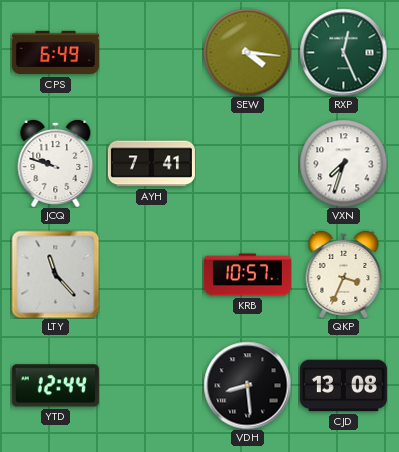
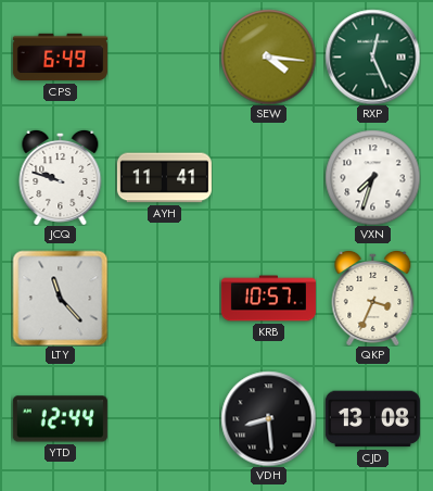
AYH: 7:41 -> 11:41 (164, 178)
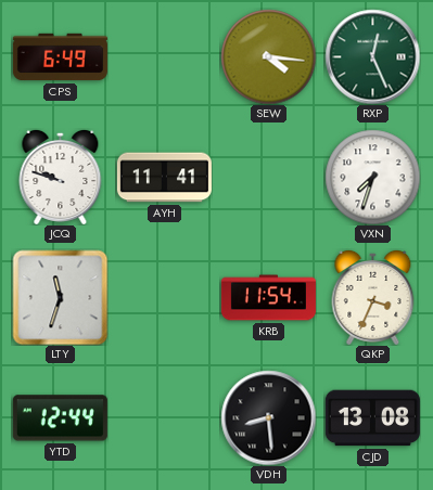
LTY: 11:23 -> 11:33 (60, 297)
KRB: 10:57 -> 11:54 (268, 298)
